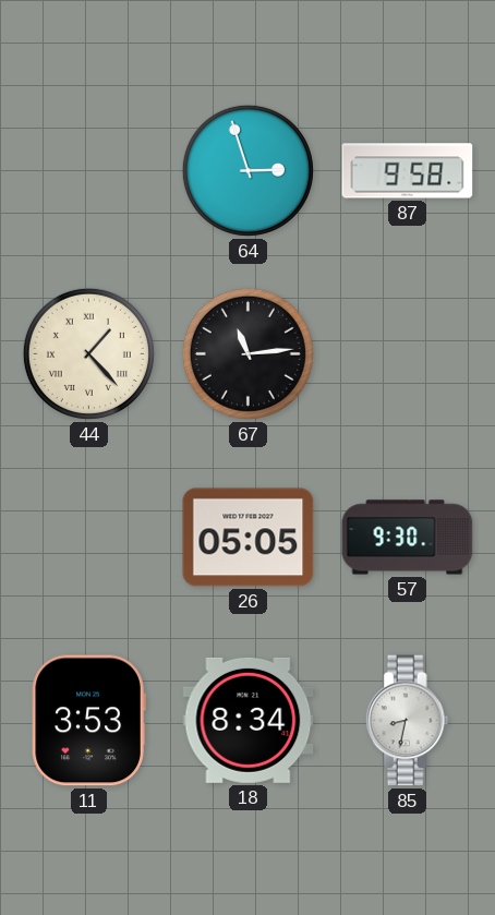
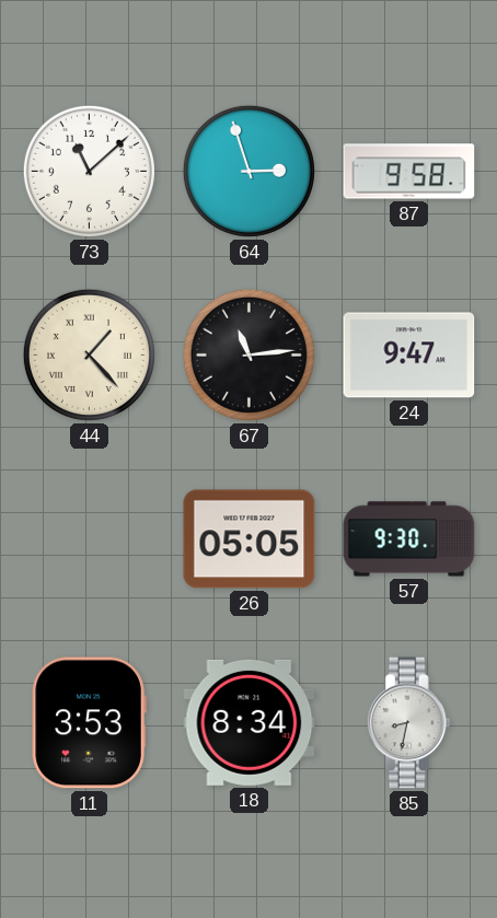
73: none -> 11:08 (89, 171)
24: none -> 9:47 (409, 356)
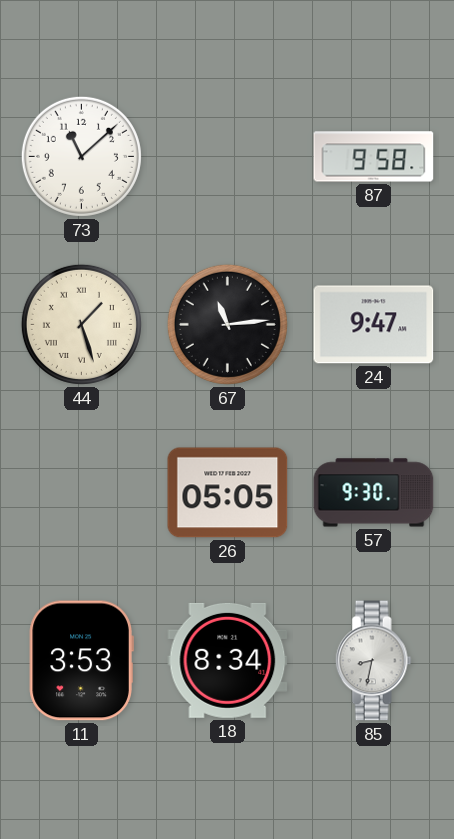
64: 2:57 -> none (248, 171)
44: 1:23 -> 1:27 (81, 324)
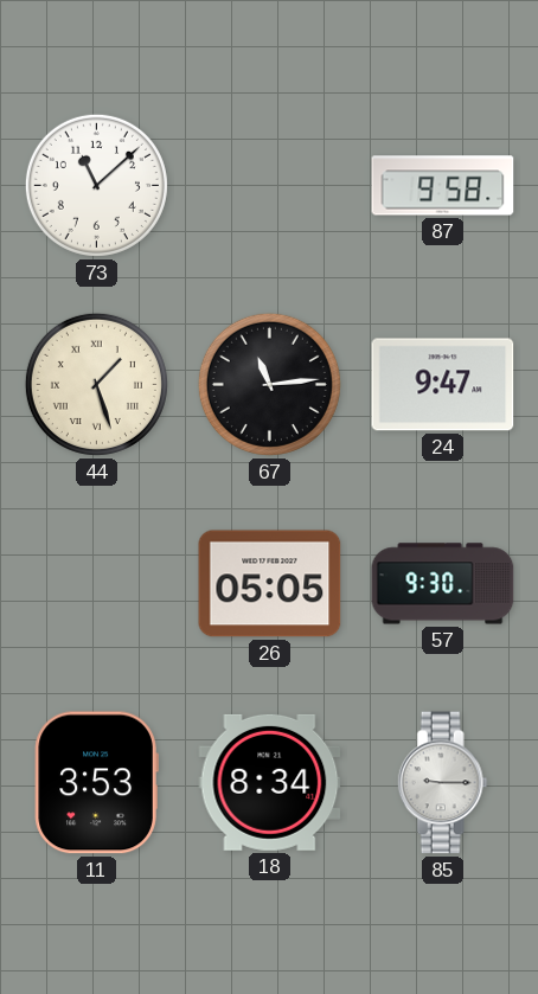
85: 8:32 -> 9:15 (442, 783)
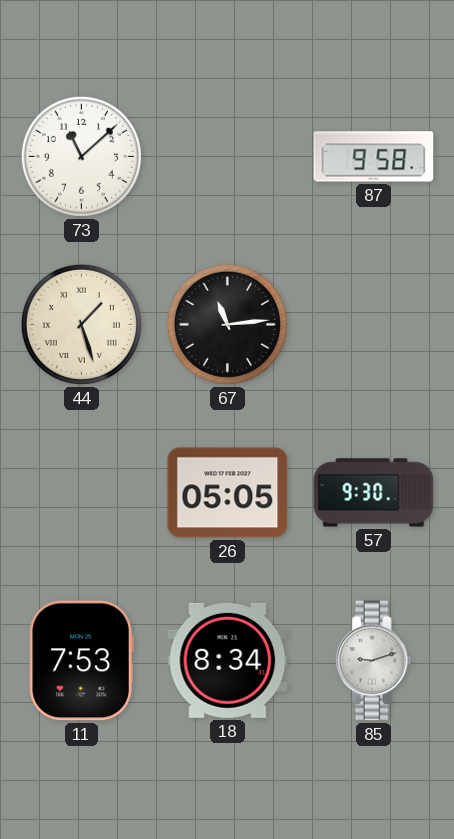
24: 9:47 -> none (443, 385)
11: 3:53 -> 7:53 (81, 661)
85: 9:15 -> 9:12 (373, 661)
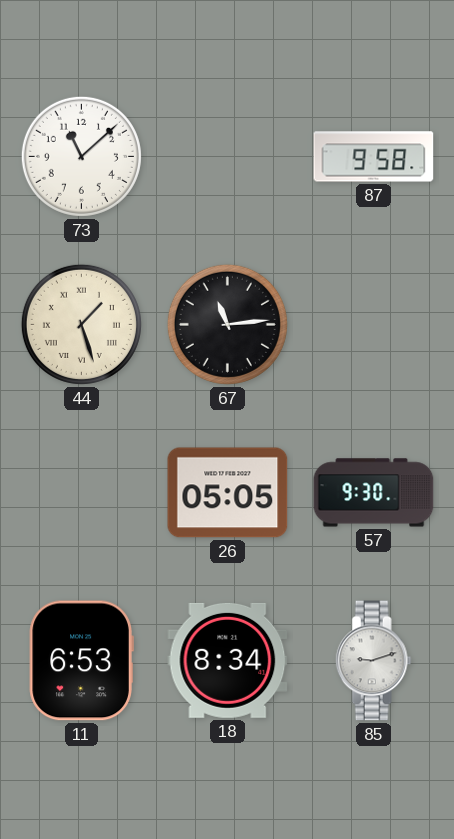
11: 7:53 -> 6:53 (81, 661)
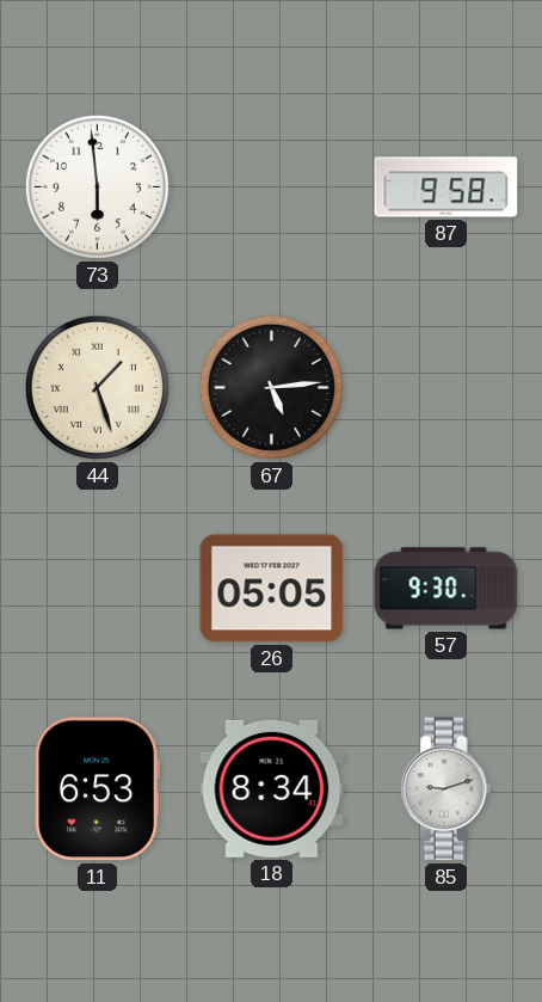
73: 11:08 -> 5:59 (97, 186)
67: 11:14 -> 5:14 (271, 387)
